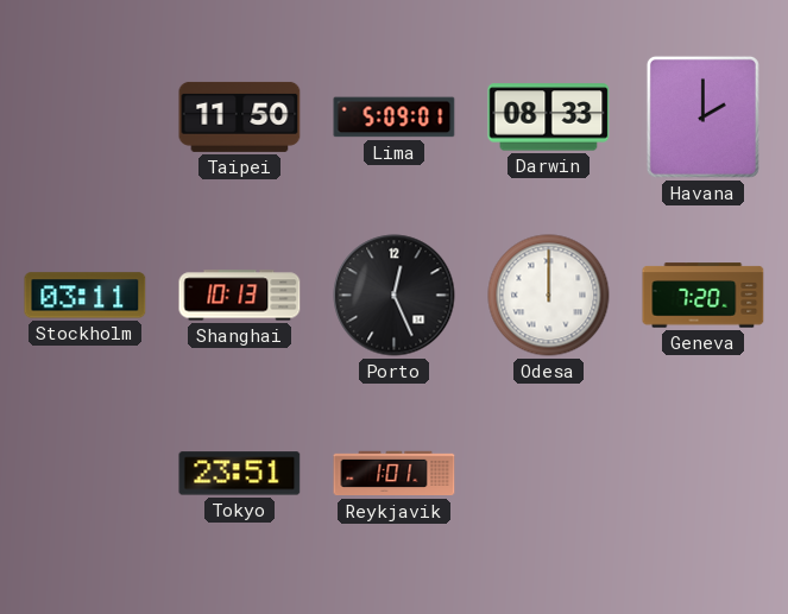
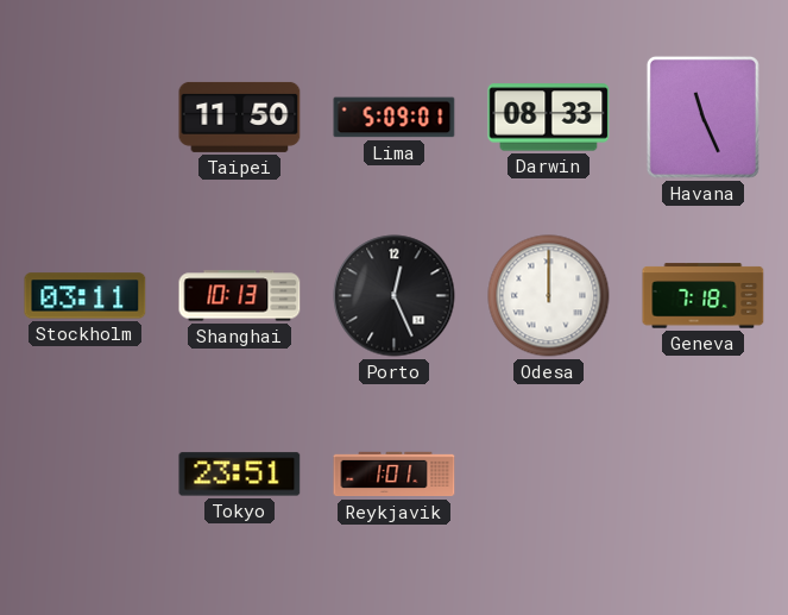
Havana: 2:00 -> 11:26 (702, 117)
Geneva: 7:20 -> 7:18 (704, 296)
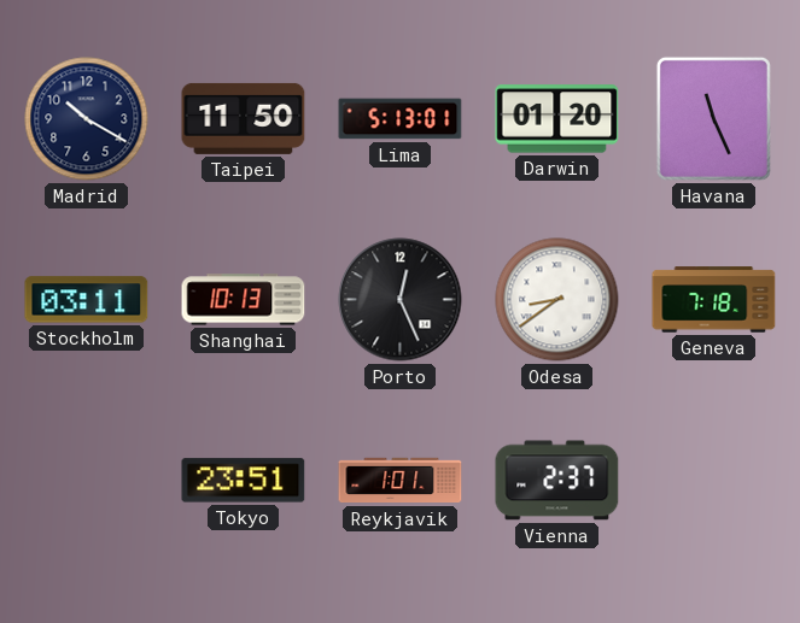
Madrid: none -> 10:20 (87, 119)
Lima: 5:09 -> 5:13 (401, 119)
Darwin: 08:33 -> 01:20 (557, 119)
Odesa: 12:00 -> 8:39 (557, 300)
Vienna: none -> 2:37 (557, 481)
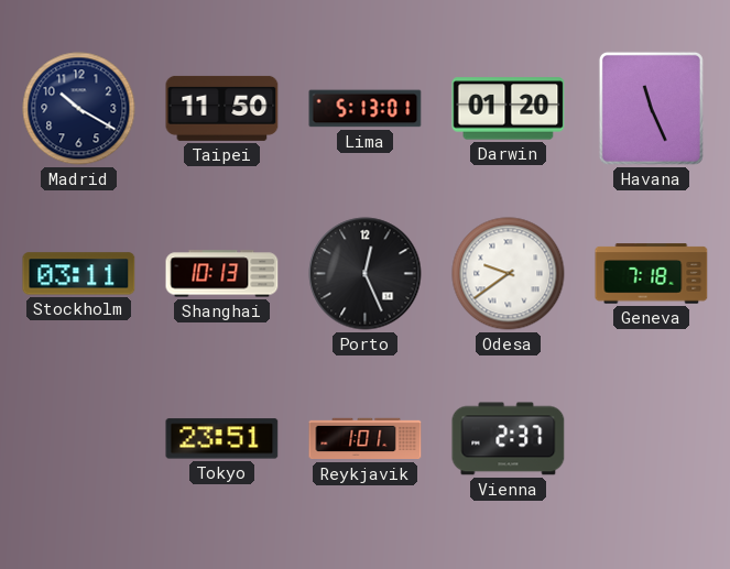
Odesa: 8:39 -> 9:39 (509, 274)
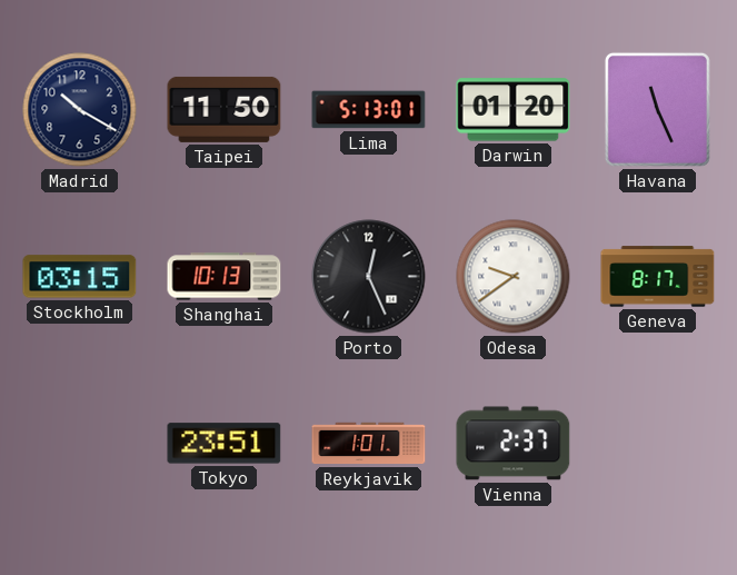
Stockholm: 03:11 -> 03:15 (80, 277)
Geneva: 7:18 -> 8:17 (658, 277)
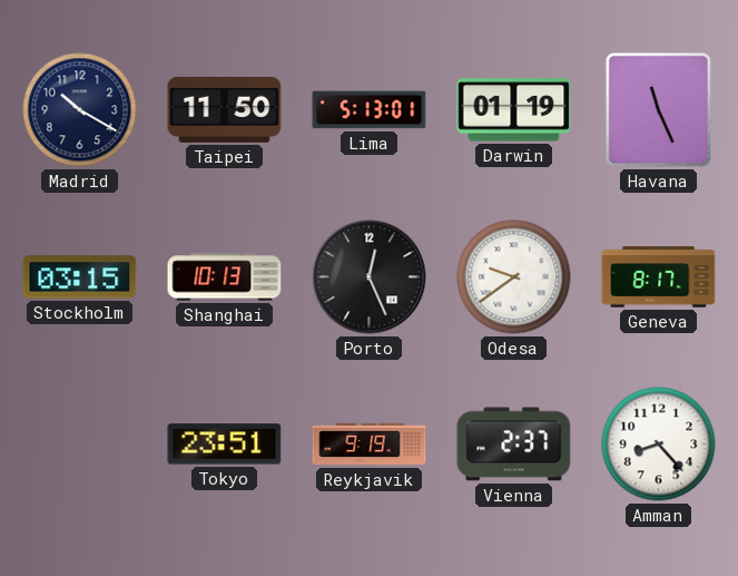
Darwin: 01:20 -> 01:19 (514, 110)
Reykjavik: 1:01 -> 9:19 (370, 445)
Amman: none -> 8:23 (659, 445)
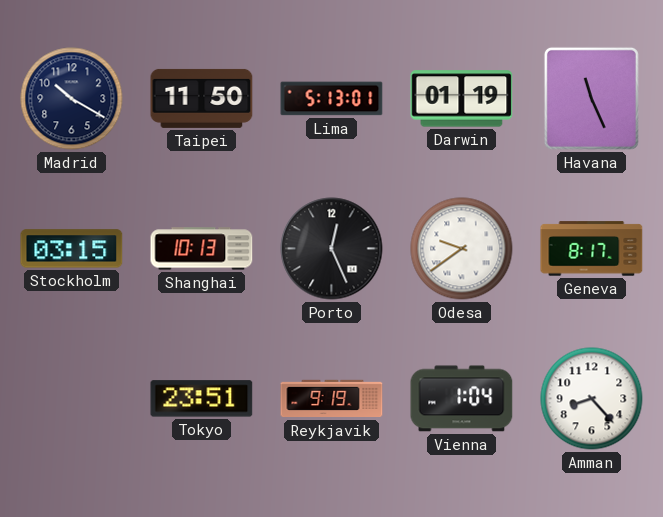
Vienna: 2:37 -> 1:04 (462, 399)
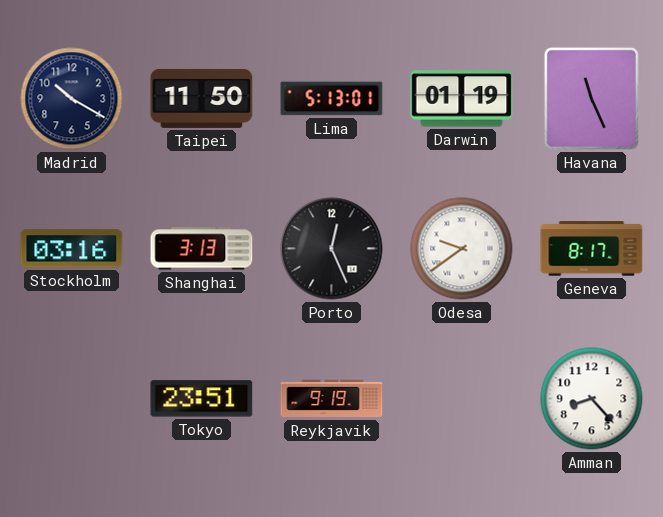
Stockholm: 03:15 -> 03:16 (72, 249)
Shanghai: 10:13 -> 3:13 (202, 249)
Vienna: 1:04 -> none (462, 399)
